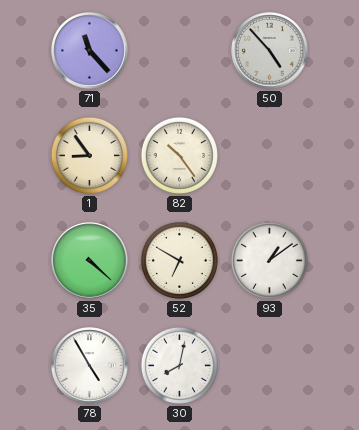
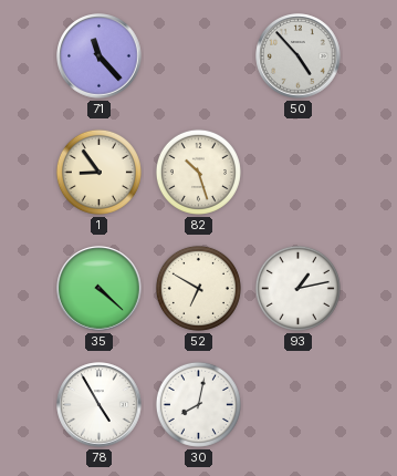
82: 10:24 -> 10:27 (198, 172)
93: 1:09 -> 1:13 (297, 288)
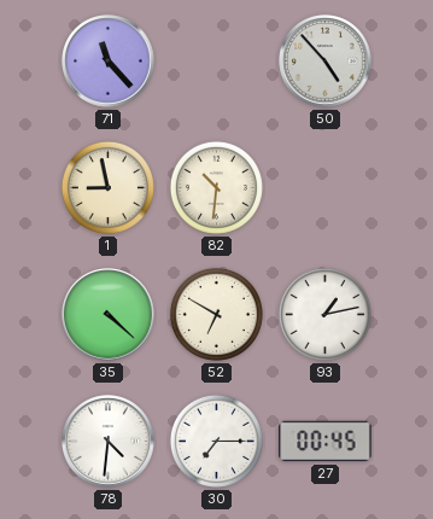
1: 8:54 -> 8:58 (107, 187)
82: 10:27 -> 10:31 (216, 187)
78: 4:55 -> 4:31 (109, 442)
30: 8:02 -> 7:15 (216, 441)
27: none -> 00:45 (326, 442)
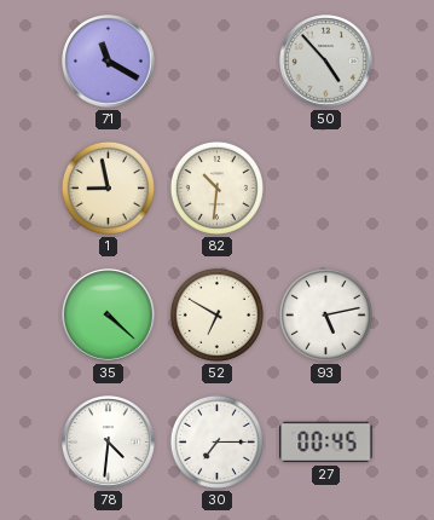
71: 11:23 -> 11:20 (109, 62)
93: 1:13 -> 5:13 (325, 314)
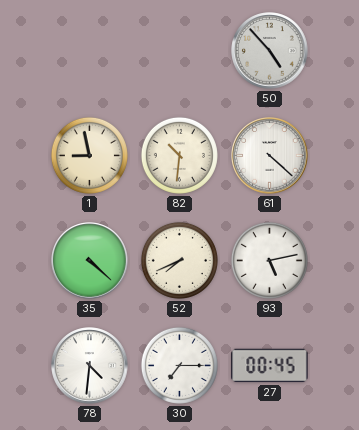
71: 11:20 -> none (109, 62)
61: none -> 4:22 (270, 156)
52: 6:50 -> 7:41 (179, 260)
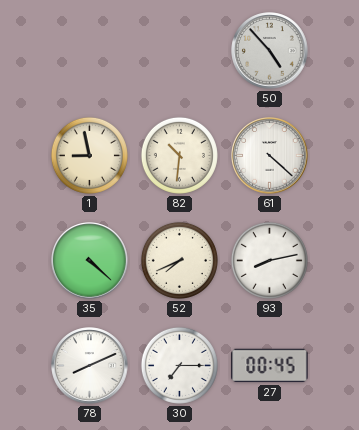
93: 5:13 -> 8:13 (269, 260)
78: 4:31 -> 8:11 (90, 366)
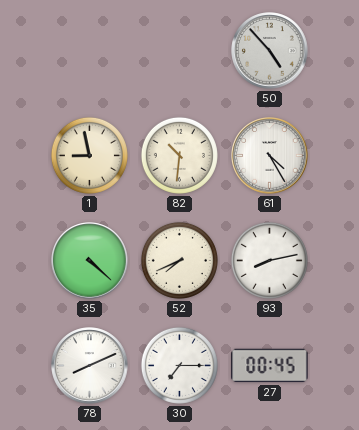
61: 4:22 -> 4:25 (270, 156)
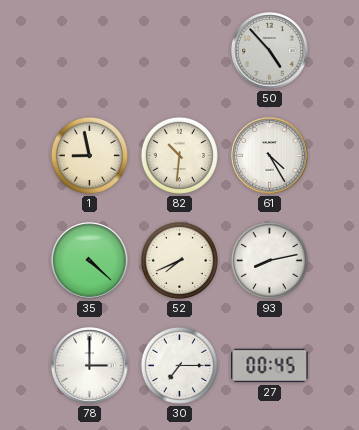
78: 8:11 -> 3:00 (90, 366)
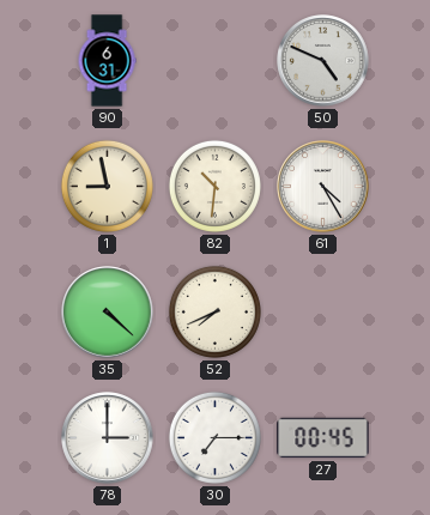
90: none -> 6:31 (107, 61)
50: 4:53 -> 4:49 (323, 61)
93: 8:13 -> none (269, 260)
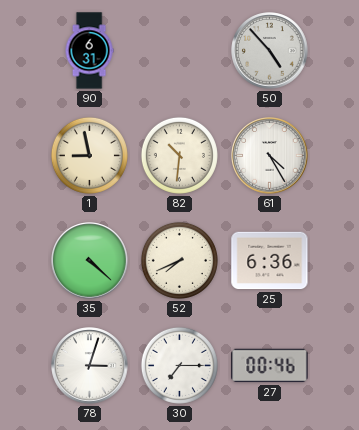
50: 4:49 -> 4:53 (270, 51)
25: none -> 6:36 (270, 261)
78: 3:00 -> 3:03 (90, 366)
27: 00:45 -> 00:46 (270, 366)
